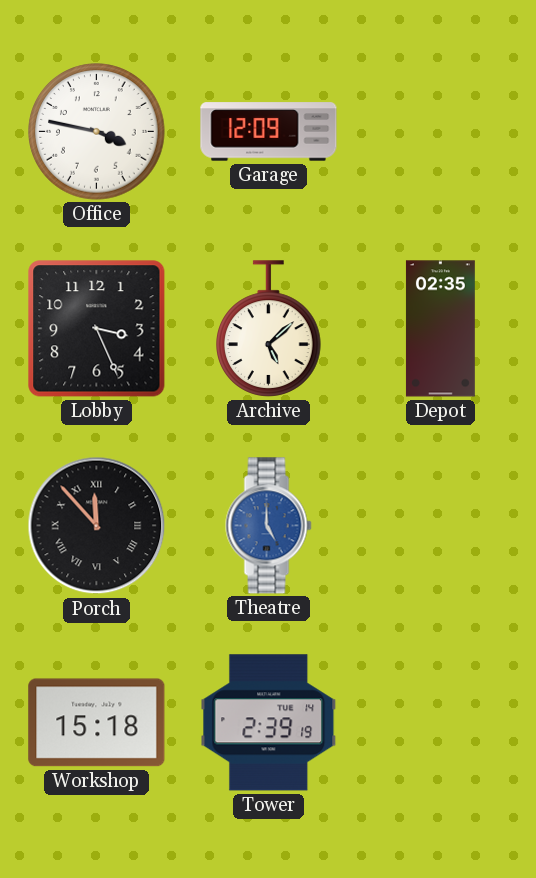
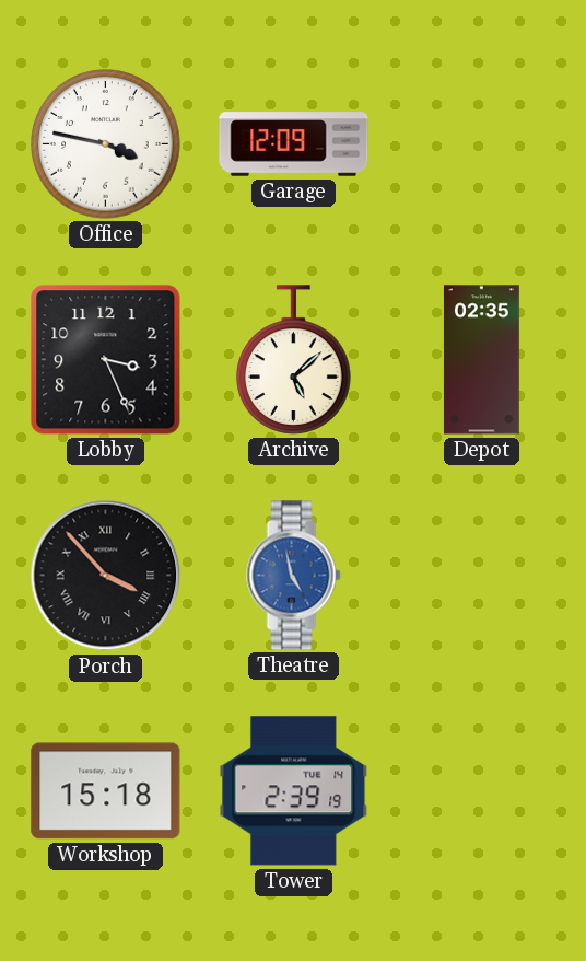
Porch: 11:53 -> 3:53 (106, 576)
Theatre: 5:00 -> 4:58 (294, 576)
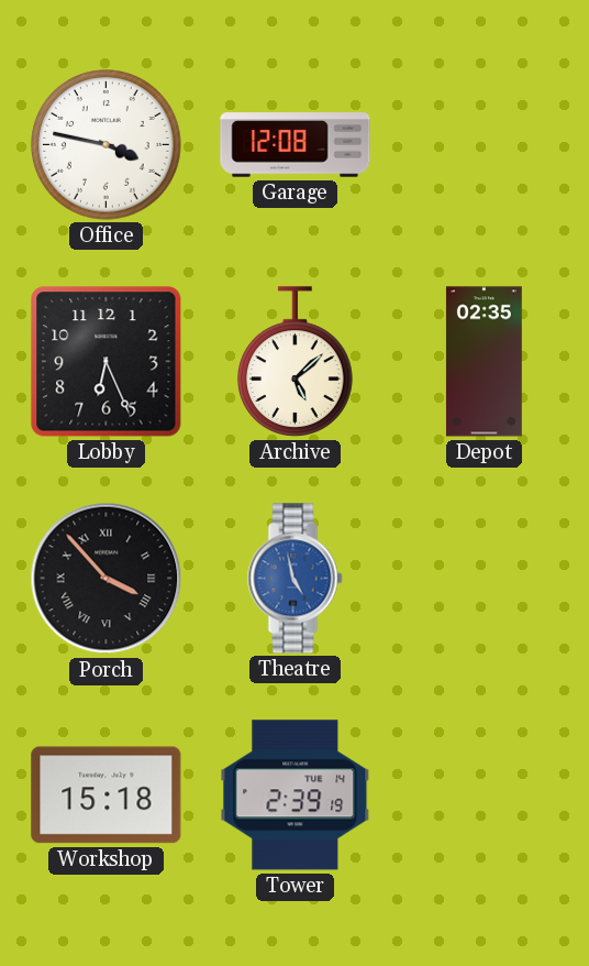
Garage: 12:09 -> 12:08 (296, 145)
Lobby: 3:26 -> 6:26 (107, 362)
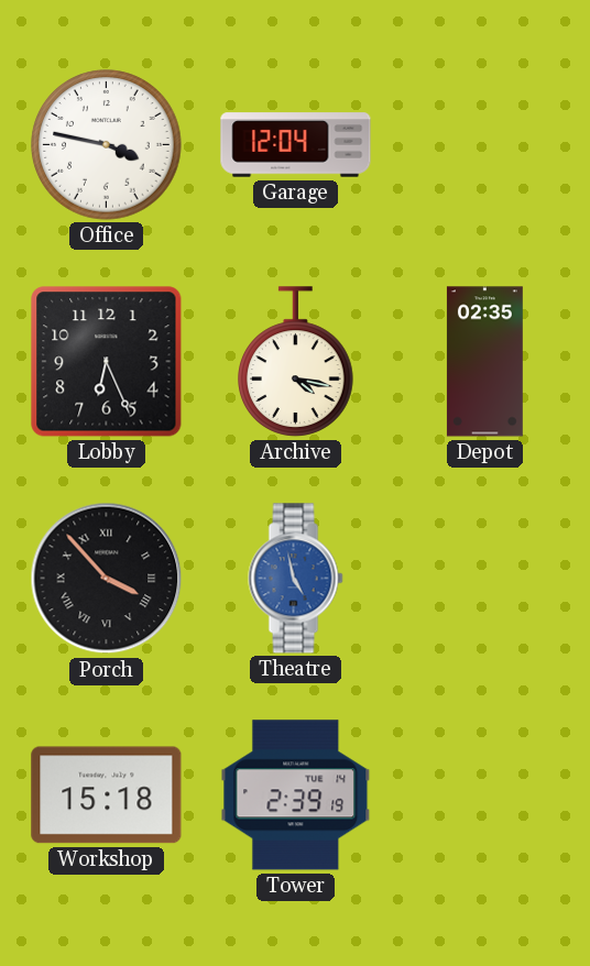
Garage: 12:08 -> 12:04 (296, 145)
Archive: 5:08 -> 4:17 (296, 362)
